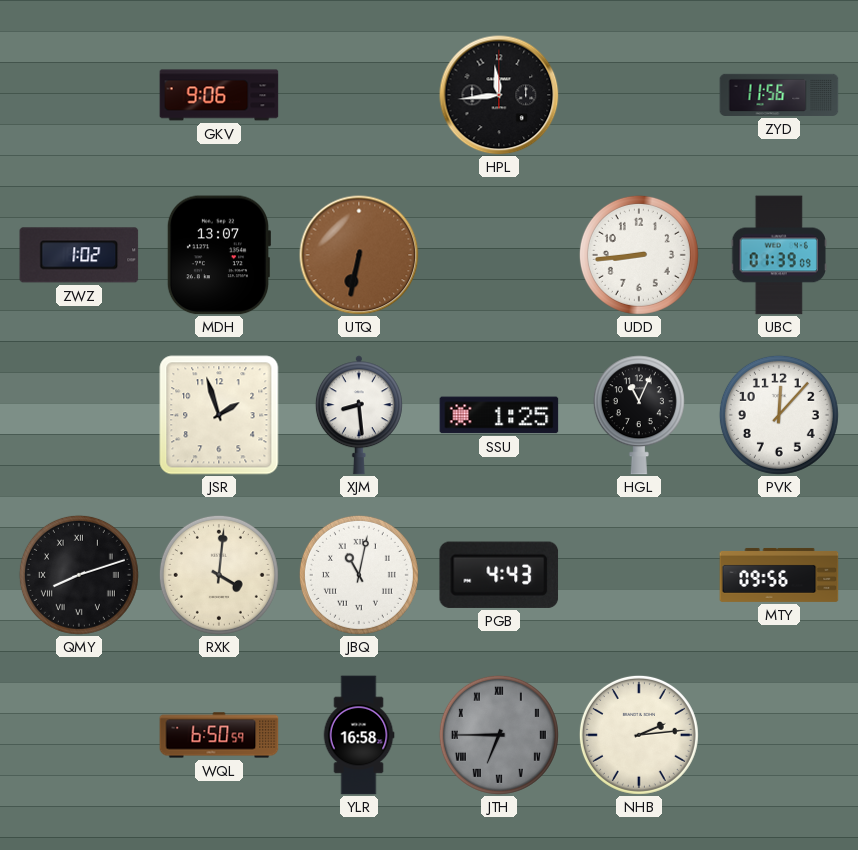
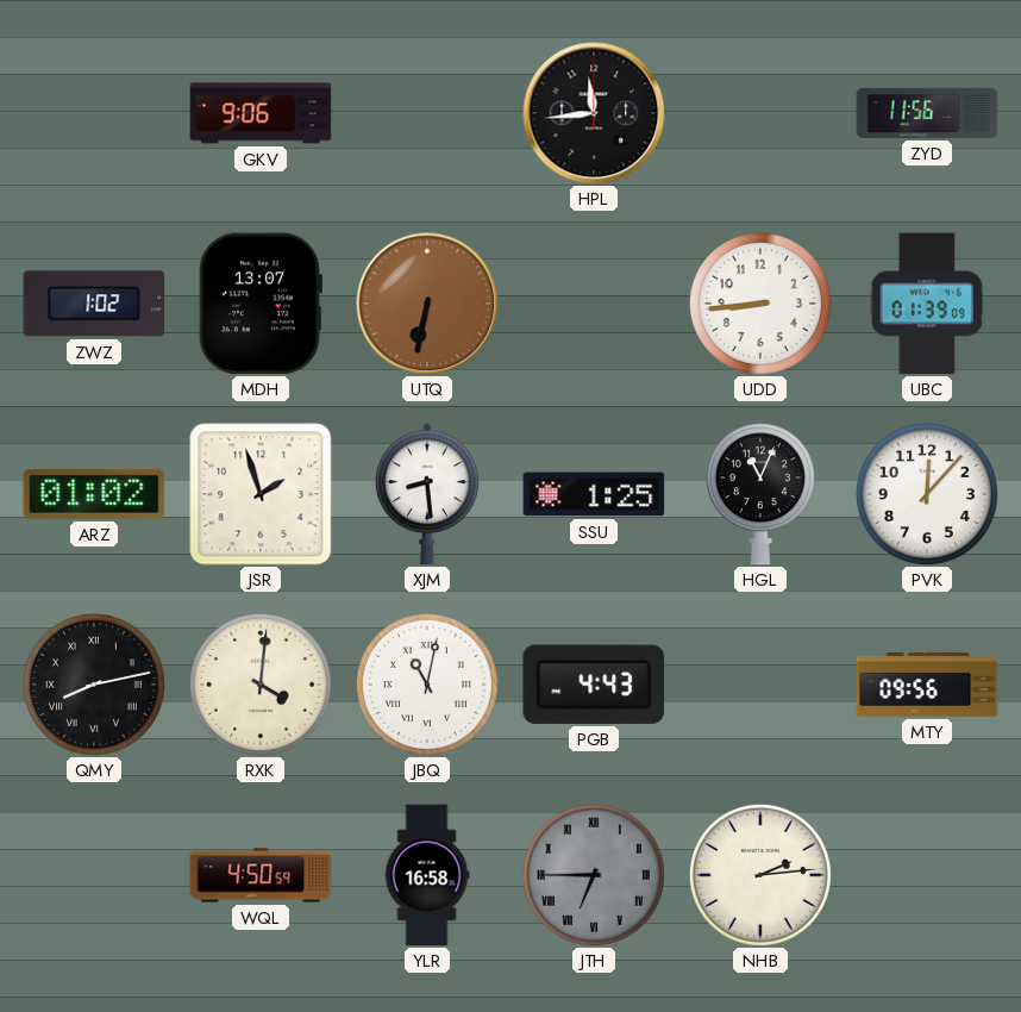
ARZ: none -> 01:02 (94, 494)
QMY: 8:12 -> 8:13 (94, 685)
WQL: 6:50 -> 4:50 (261, 875)
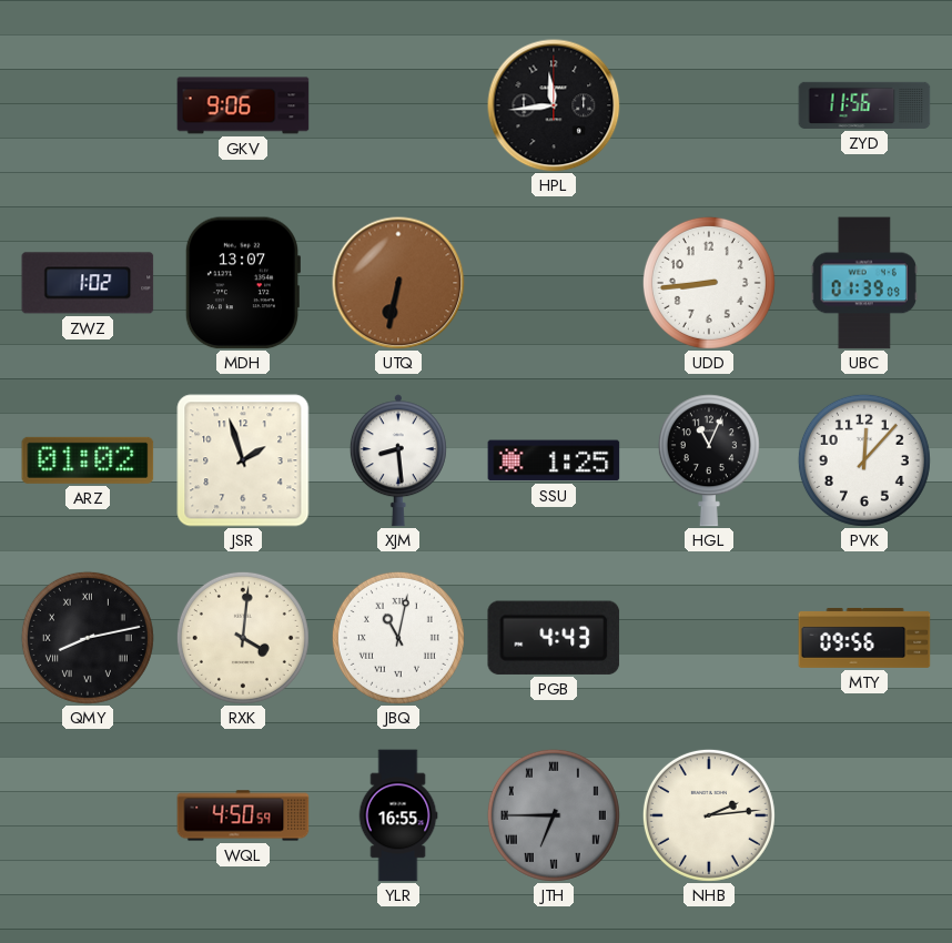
YLR: 16:58 -> 16:55 (398, 815)
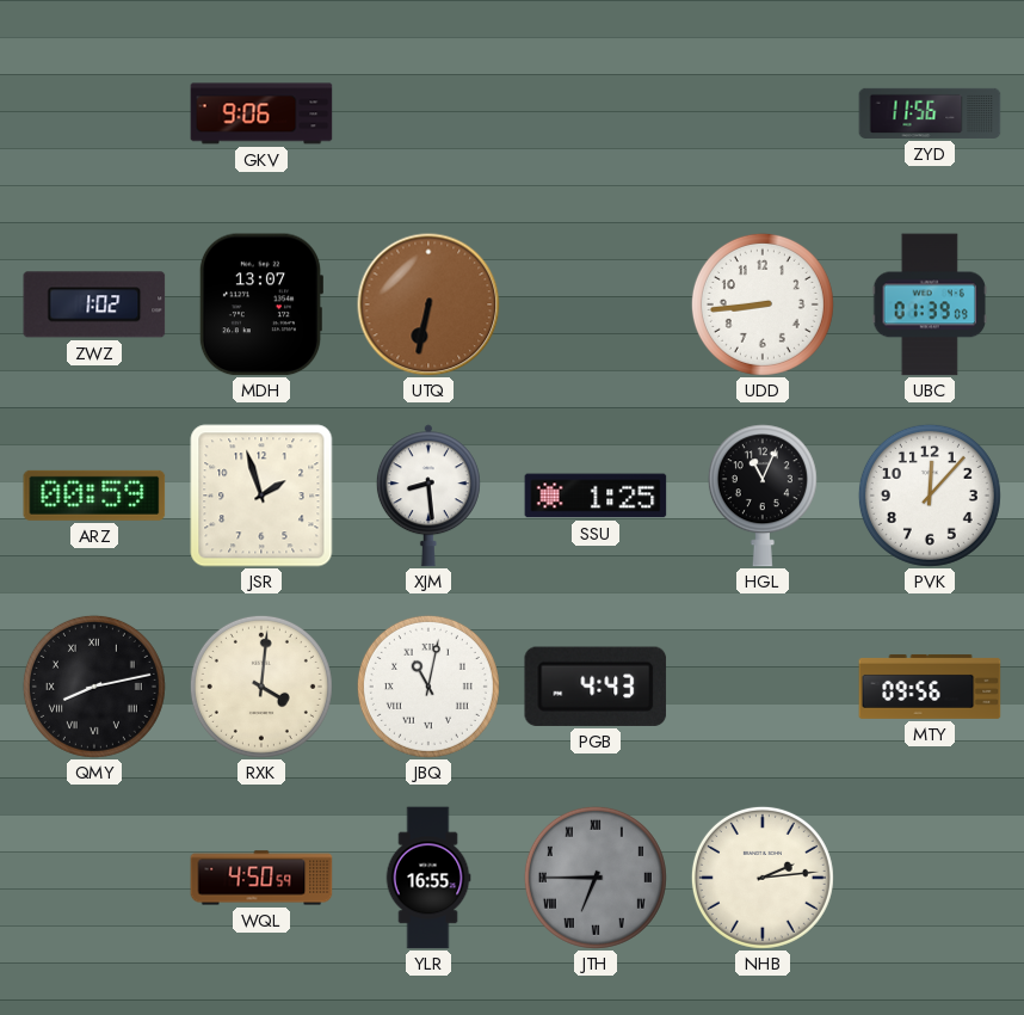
HPL: 11:44 -> none (554, 105)
ARZ: 01:02 -> 00:59 (94, 496)
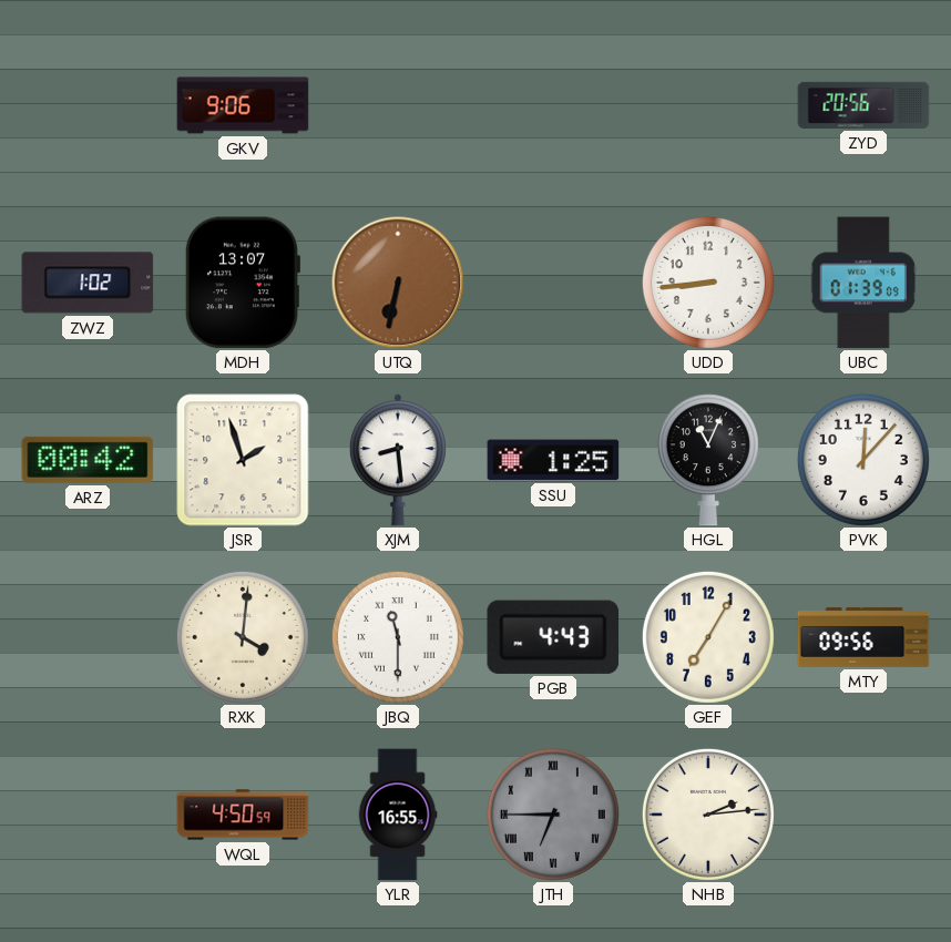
ZYD: 11:56 -> 20:56 (863, 105)
ARZ: 00:59 -> 00:42 (88, 460)
QMY: 8:13 -> none (94, 687)
JBQ: 11:02 -> 11:30 (398, 637)
GEF: none -> 7:05 (708, 637)
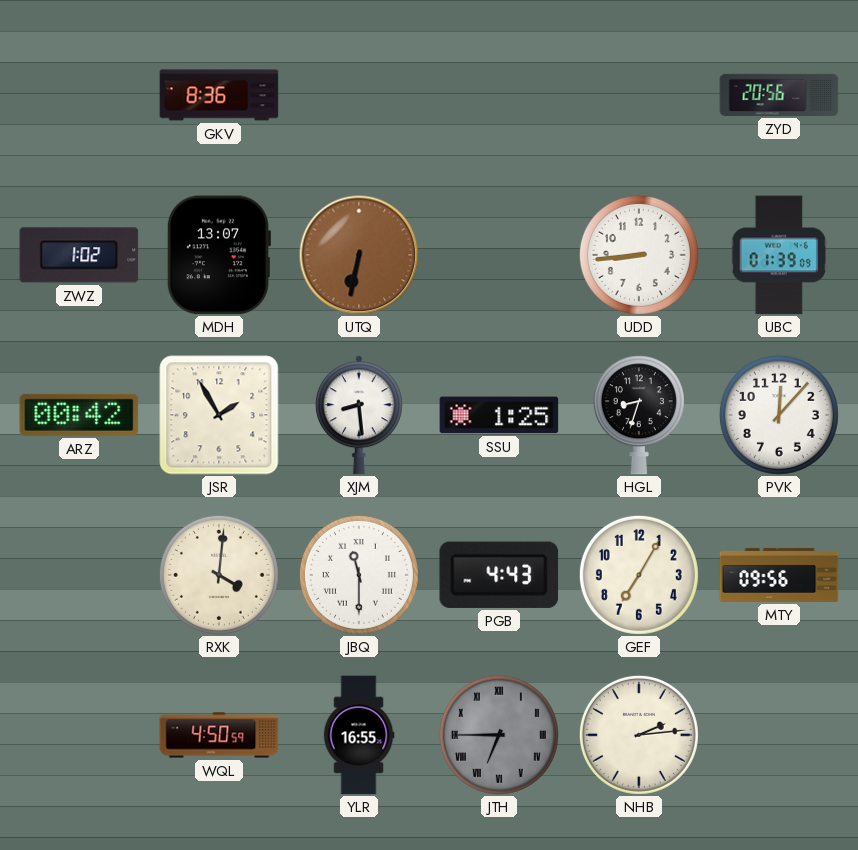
GKV: 9:06 -> 8:36 (219, 95)
JSR: 1:57 -> 1:55 (219, 415)
HGL: 11:04 -> 8:33 (639, 415)
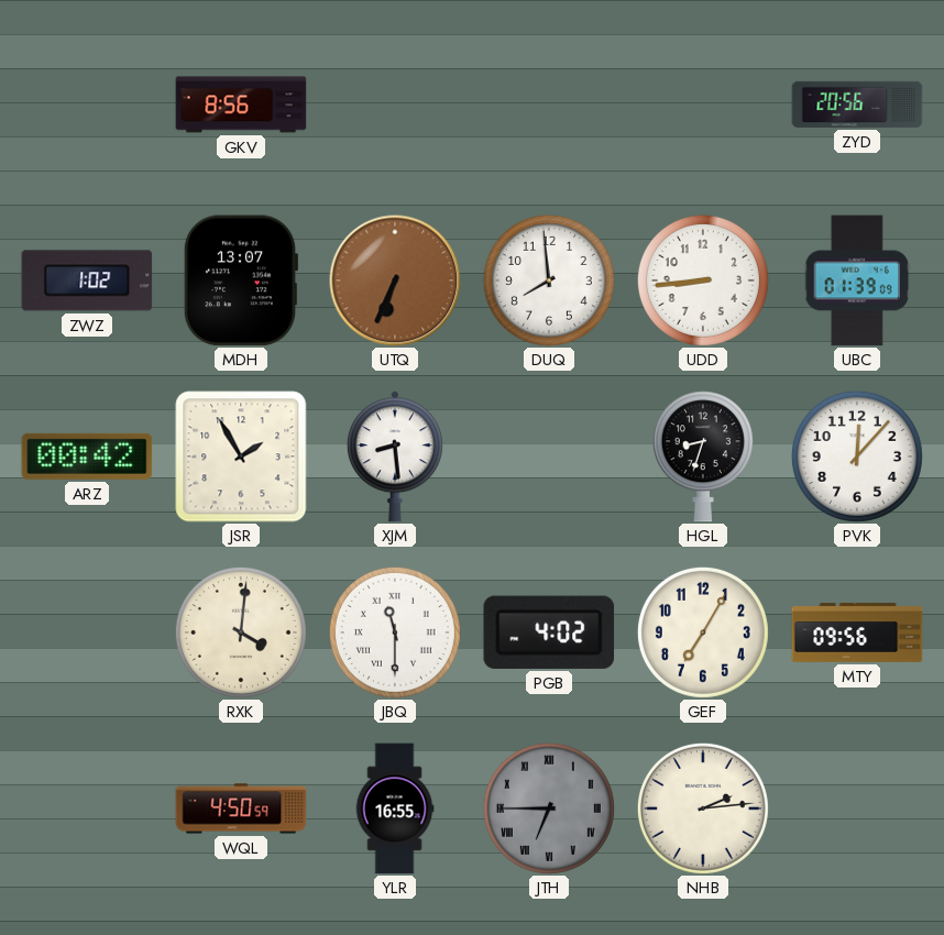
GKV: 8:36 -> 8:56 (241, 105)
UTQ: 6:32 -> 6:34 (395, 280)
DUQ: none -> 7:59 (549, 280)
SSU: 1:25 -> none (499, 415)
PGB: 4:43 -> 4:02 (549, 632)
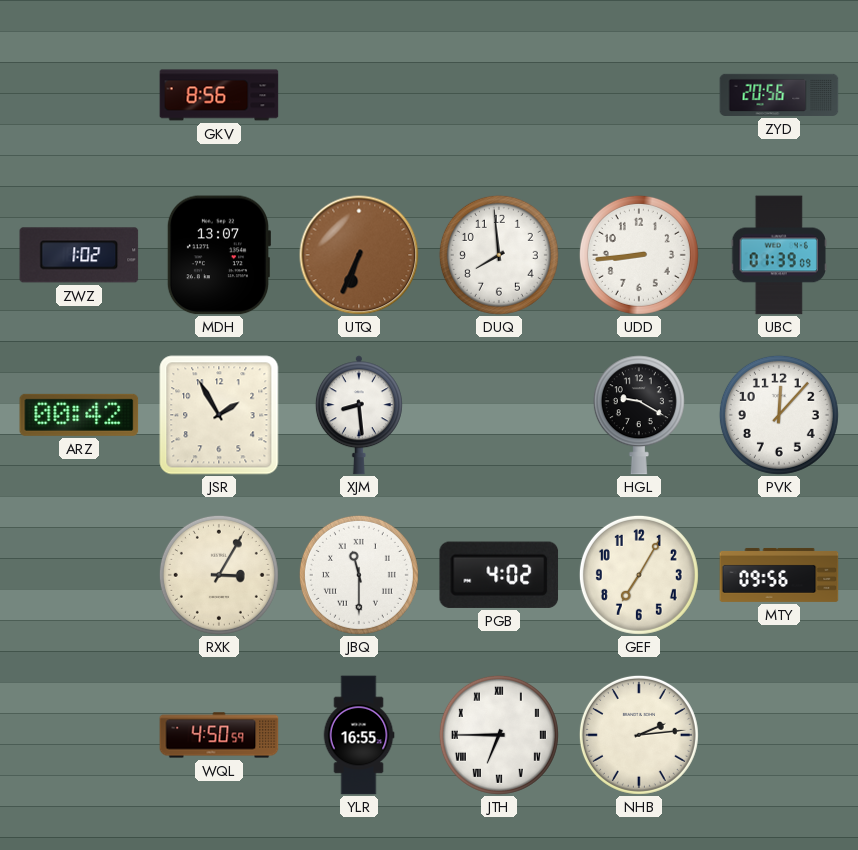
HGL: 8:33 -> 9:20 (639, 415)
RXK: 4:01 -> 3:05 (219, 575)
JTH dial: grey -> white (499, 735)
